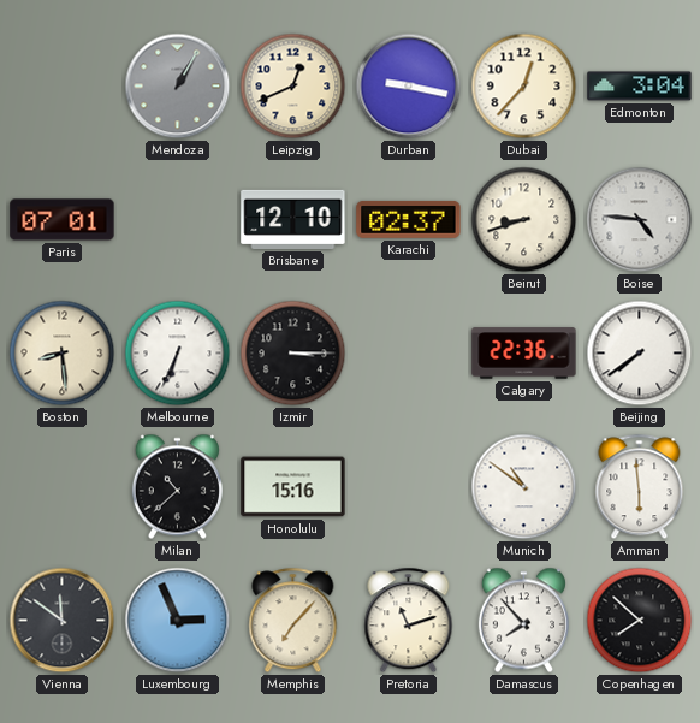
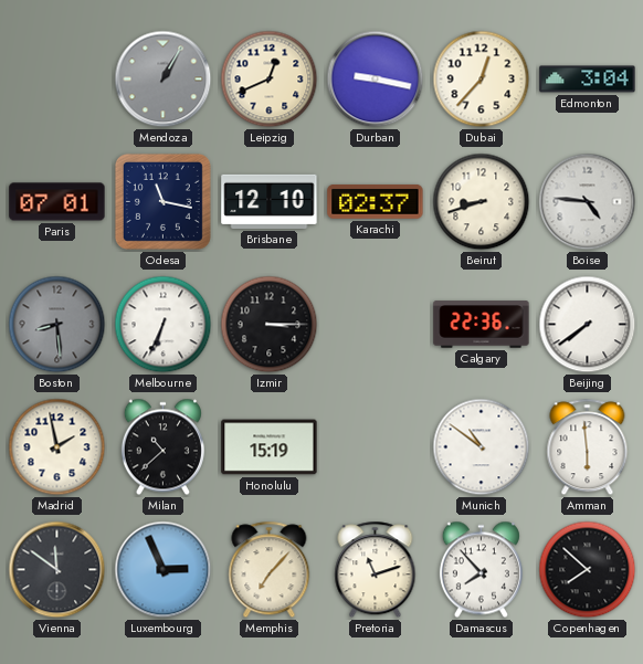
Odesa: none -> 11:17 (162, 201)
Boston dial: cream -> grey (57, 325)
Madrid: none -> 1:58 (57, 447)
Honolulu: 15:16 -> 15:19 (270, 447)
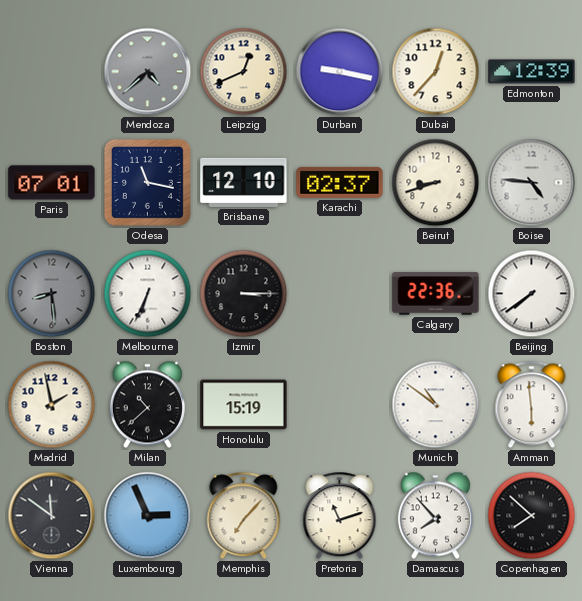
Mendoza: 1:05 -> 4:38 (148, 72)
Edmonton: 3:04 -> 12:39 (532, 72)
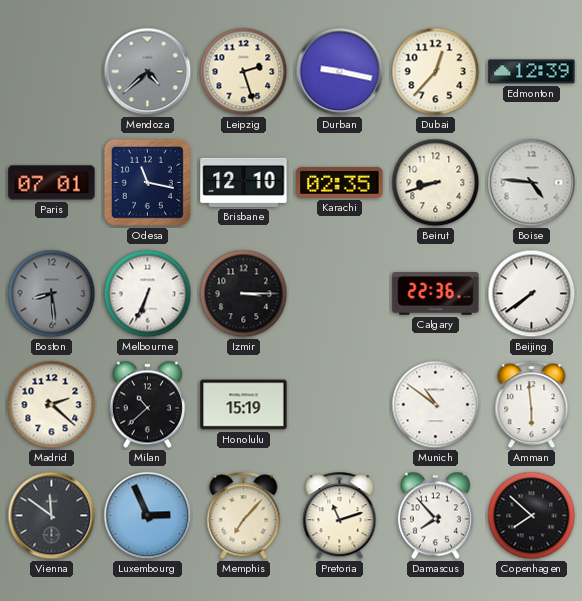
Leipzig: 12:41 -> 2:27 (244, 72)
Karachi: 02:37 -> 02:35 (340, 183)
Madrid: 1:58 -> 2:22 (52, 405)
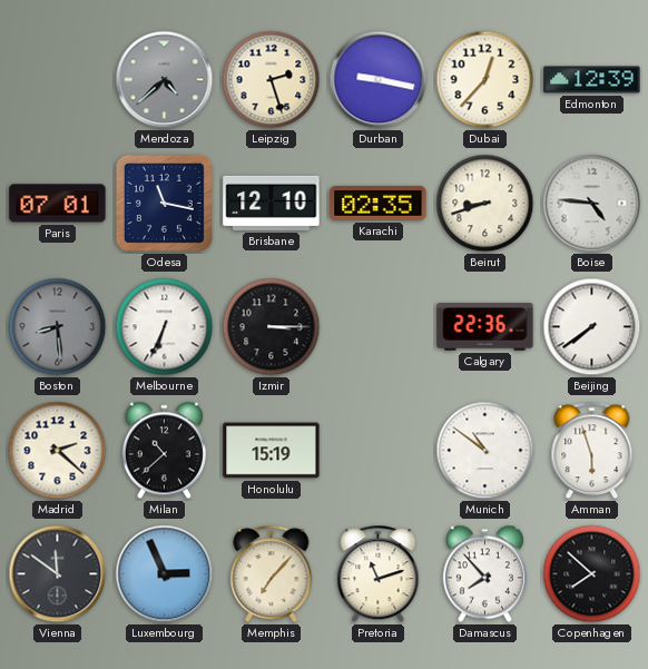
Amman: 5:59 -> 5:57 (592, 451)
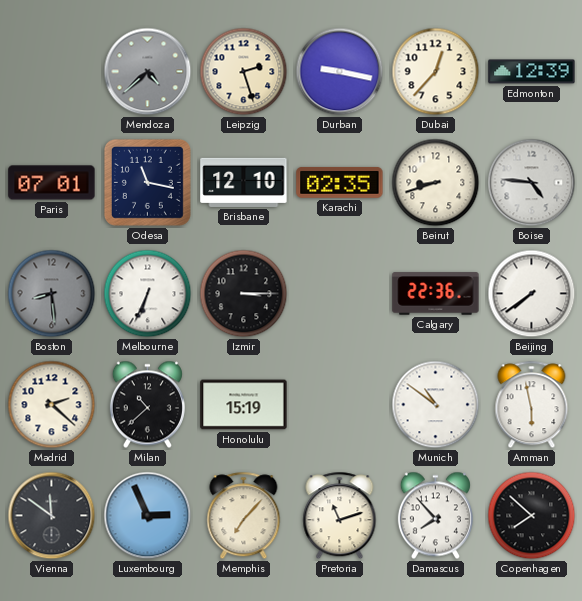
Amman: 5:57 -> 5:58 (532, 405)
